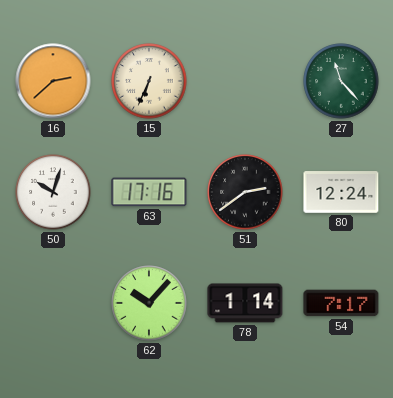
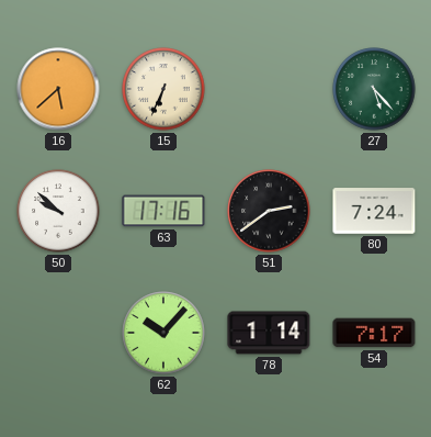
16: 2:38 -> 5:38 (58, 89)
27: 11:23 -> 5:23 (374, 89)
50: 10:03 -> 9:52 (58, 211)
80: 12:24 -> 7:24 (374, 211)
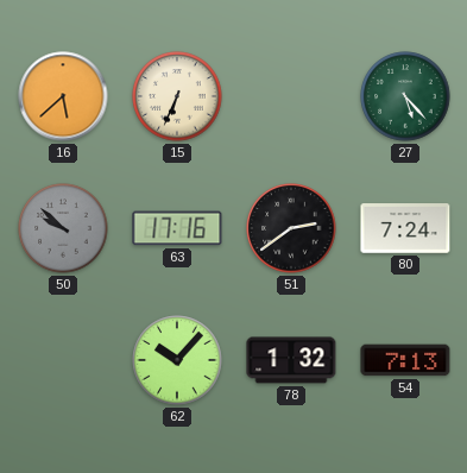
50 dial: white -> grey (63, 228)
78: 1:14 -> 1:32 (291, 360)
54: 7:17 -> 7:13 (405, 360)
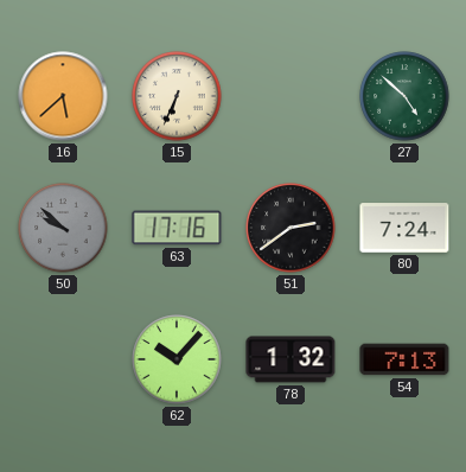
27: 5:23 -> 4:52 (404, 96)
